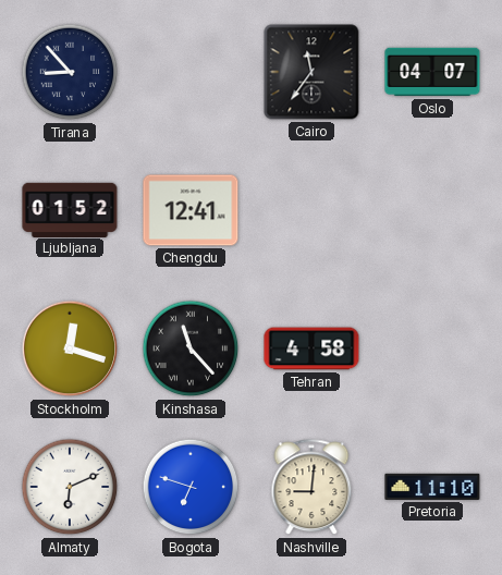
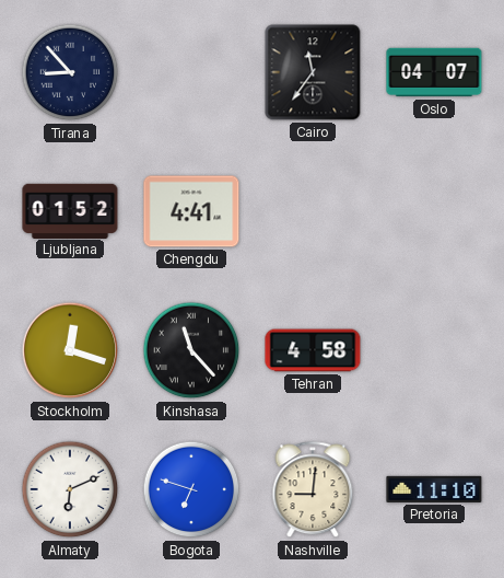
Chengdu: 12:41 -> 4:41 (191, 211)
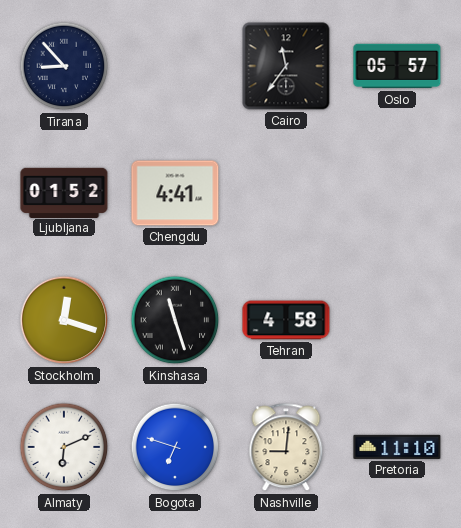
Oslo: 04:07 -> 05:57 (397, 66)
Kinshasa: 11:23 -> 11:27 (175, 320)
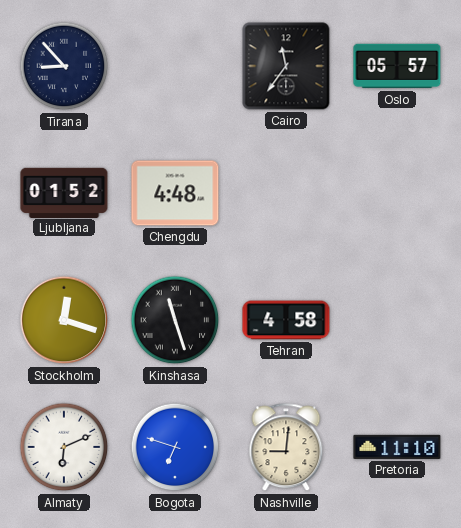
Chengdu: 4:41 -> 4:48 (175, 193)
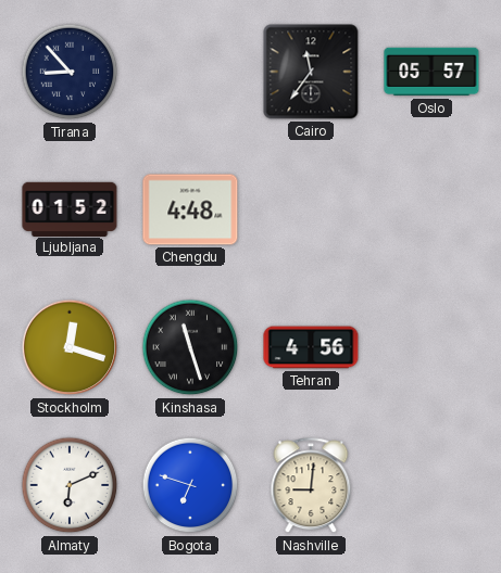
Tehran: 4:58 -> 4:56 (311, 347)
Pretoria: 11:10 -> none (397, 447)
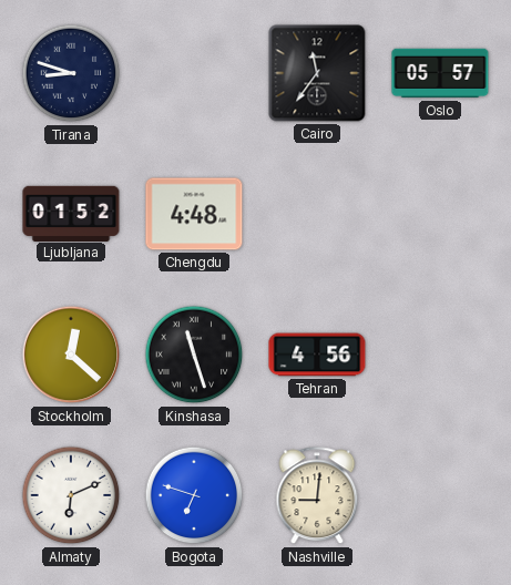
Tirana: 8:53 -> 8:48 (71, 73)
Stockholm: 12:18 -> 12:22 (71, 355)
